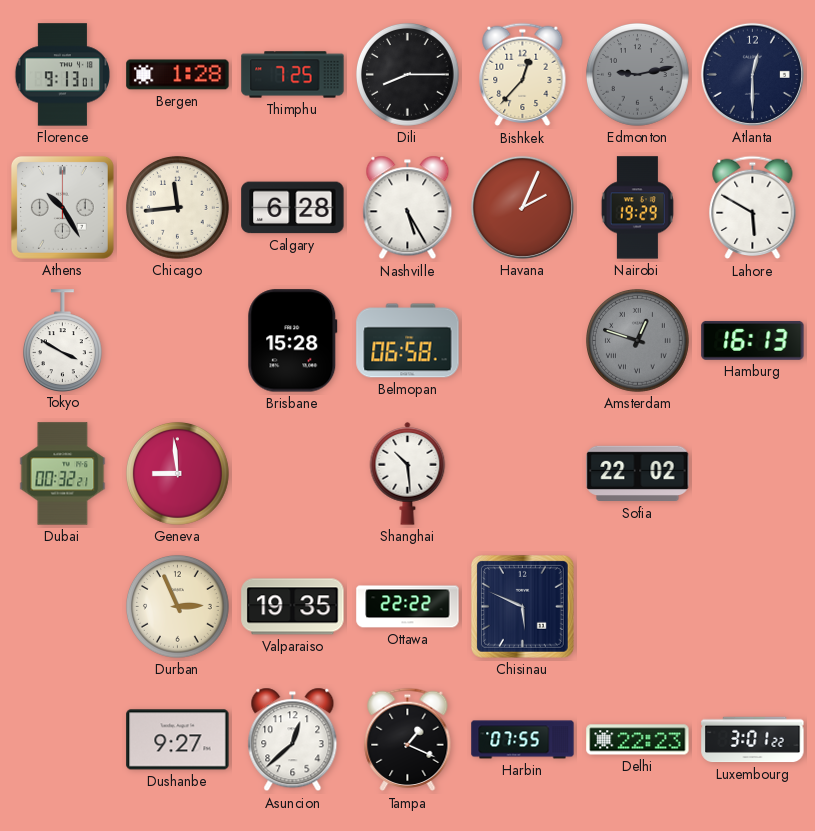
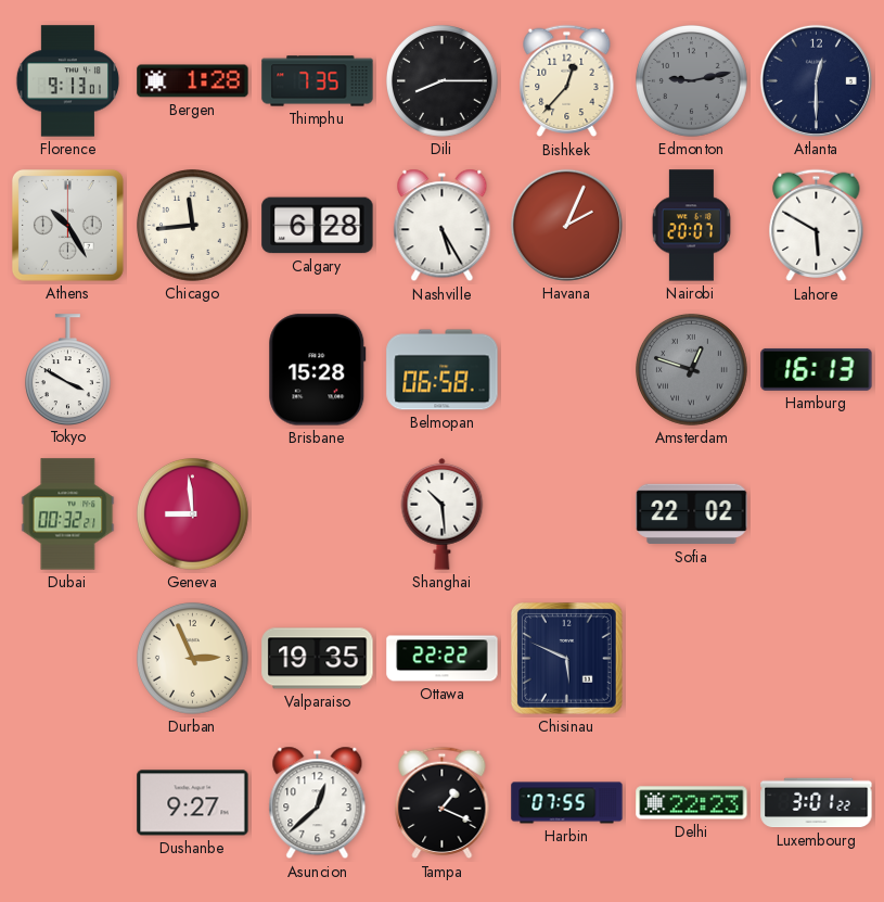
Thimphu: 7:25 -> 7:35 (318, 81)
Nairobi: 19:29 -> 20:07 (691, 226)
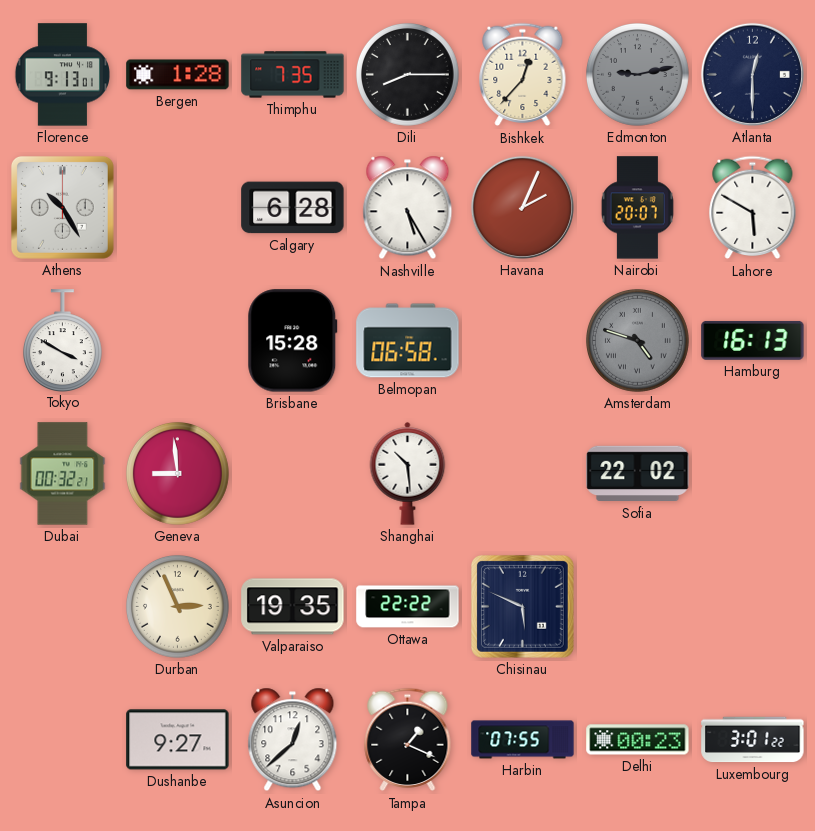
Chicago: 11:44 -> none (193, 226)
Amsterdam: 12:48 -> 4:48 (638, 341)
Delhi: 22:23 -> 00:23 (638, 740)
